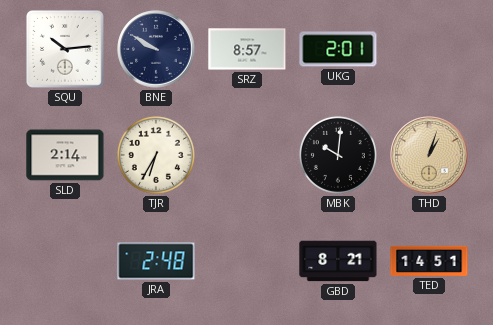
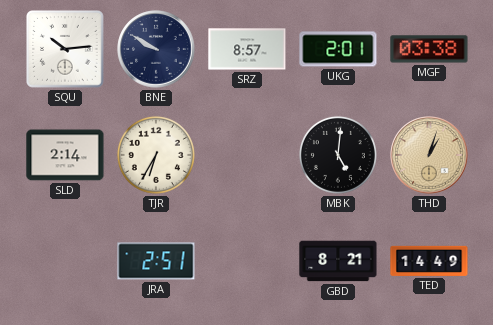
MGF: none -> 03:38 (429, 49)
MBK: 10:01 -> 5:01 (338, 155)
JRA: 2:48 -> 2:51 (156, 261)
TED: 14:51 -> 14:49 (429, 261)
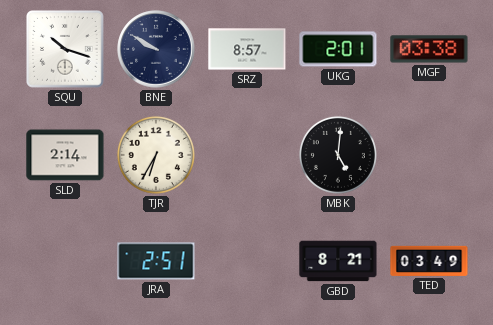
SQU: 10:14 -> 10:18 (65, 49)
THD: 1:03 -> none (429, 155)
TED: 14:49 -> 03:49 (429, 261)
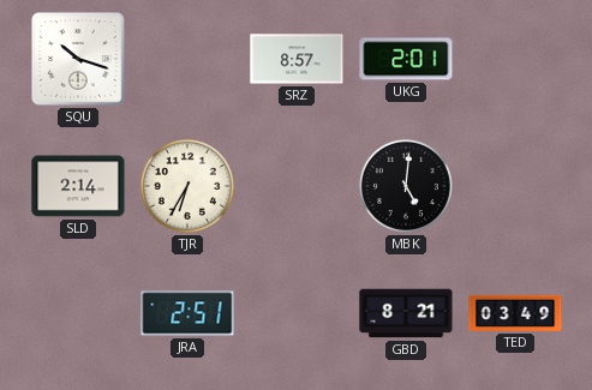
BNE: 9:50 -> none (156, 49)
MGF: 03:38 -> none (429, 49)
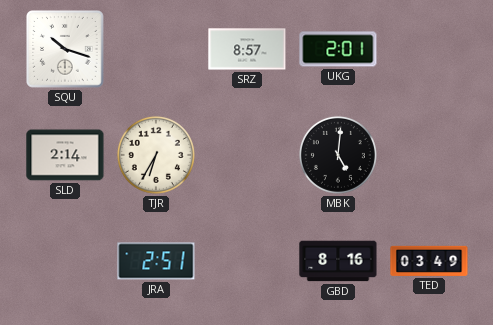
GBD: 8:21 -> 8:16 (338, 261)
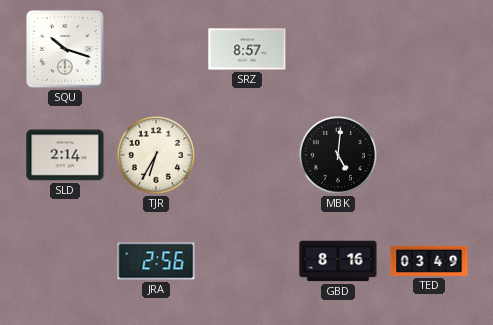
UKG: 2:01 -> none (338, 49)
JRA: 2:51 -> 2:56 (156, 261)
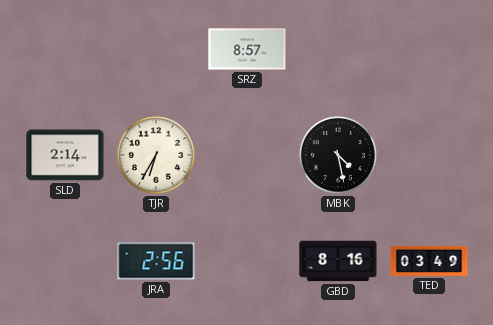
SQU: 10:18 -> none (65, 49)
MBK: 5:01 -> 4:28 (338, 155)
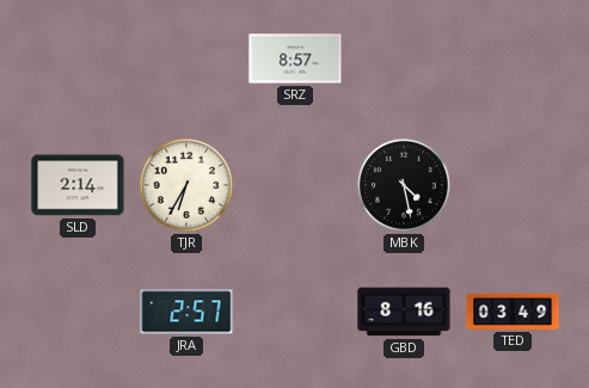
JRA: 2:56 -> 2:57 (186, 312)
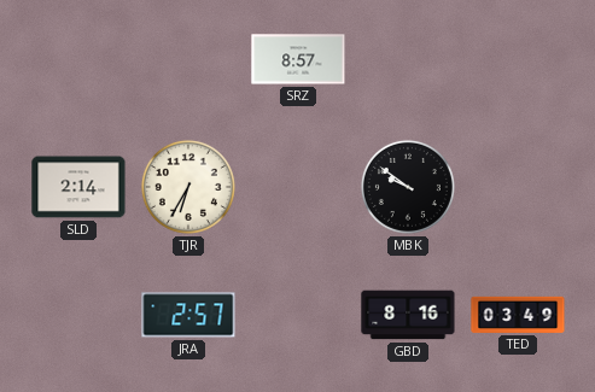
MBK: 4:28 -> 9:51 (408, 187)
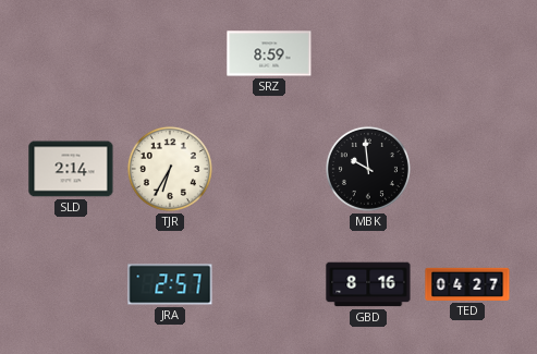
SRZ: 8:57 -> 8:59 (269, 53)
MBK: 9:51 -> 9:59 (368, 169)
TED: 03:49 -> 04:27 (467, 284)
